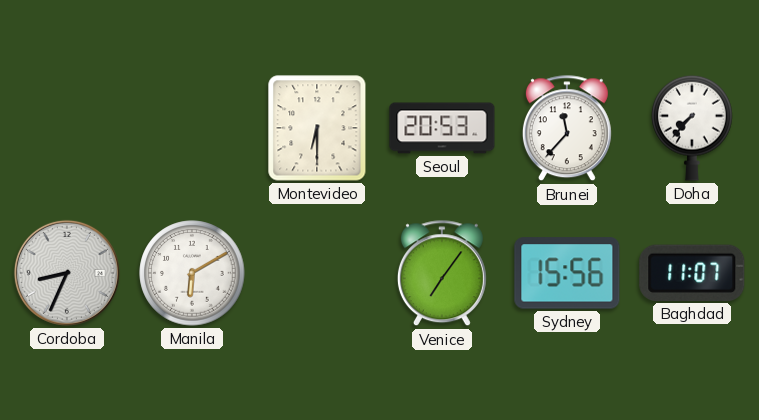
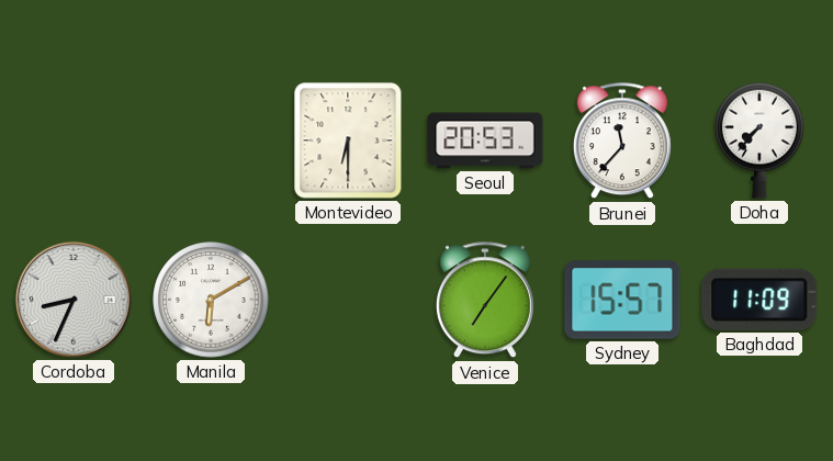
Sydney: 15:56 -> 15:57 (622, 300)
Baghdad: 11:07 -> 11:09 (759, 300)
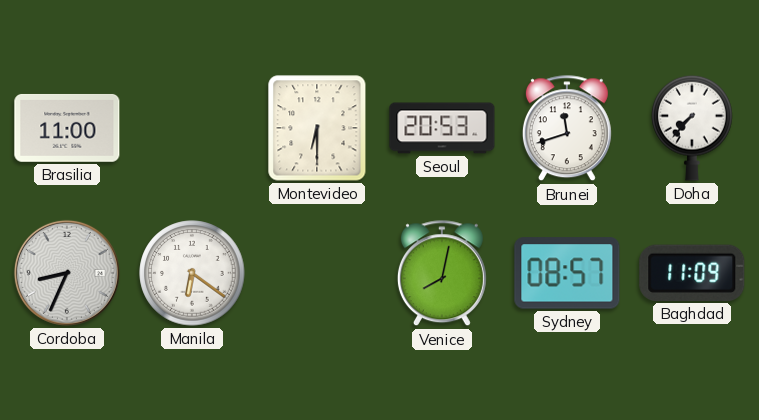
Brasilia: none -> 11:00 (67, 128)
Brunei: 11:37 -> 11:42 (567, 129)
Manila: 6:10 -> 6:21 (192, 273)
Venice: 7:06 -> 8:02 (442, 274)
Sydney: 15:57 -> 08:57 (567, 273)
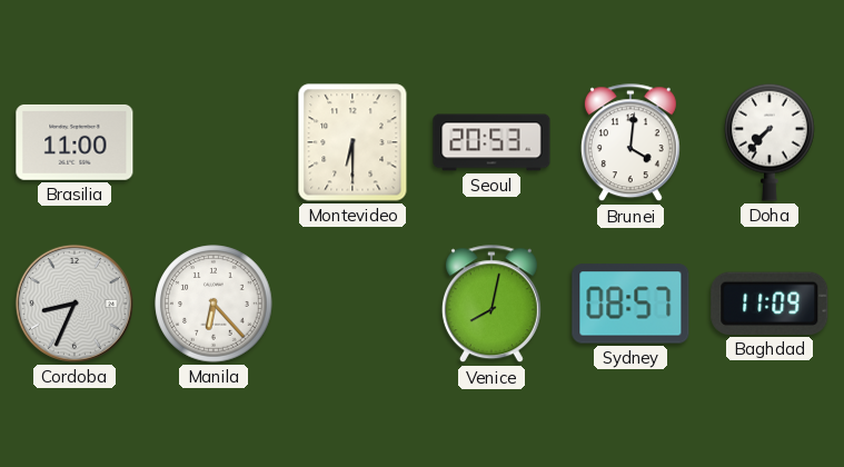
Brunei: 11:42 -> 4:01 (630, 143)
Manila: 6:21 -> 6:23 (214, 304)
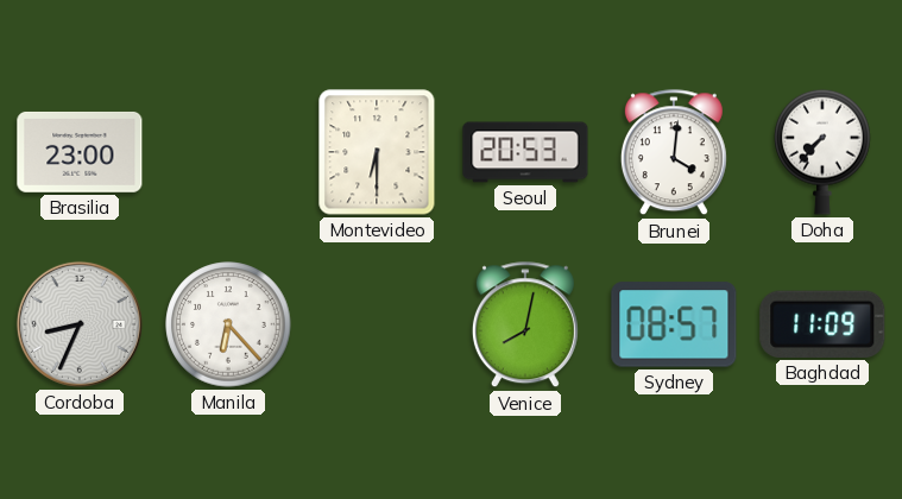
Brasilia: 11:00 -> 23:00 (80, 152)
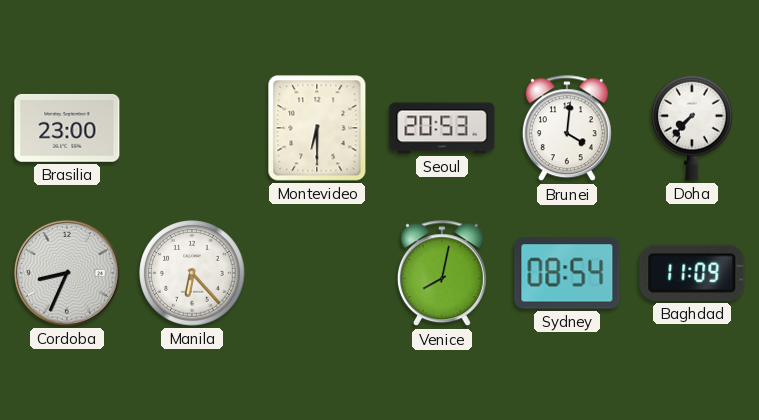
Sydney: 08:57 -> 08:54 (567, 273)
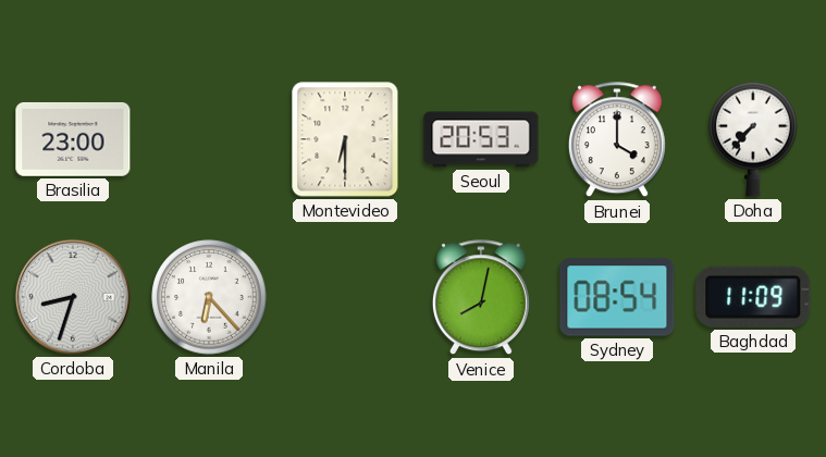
Brunei: 4:01 -> 4:00 (617, 140)
Cordoba: 8:34 -> 8:33 (73, 297)
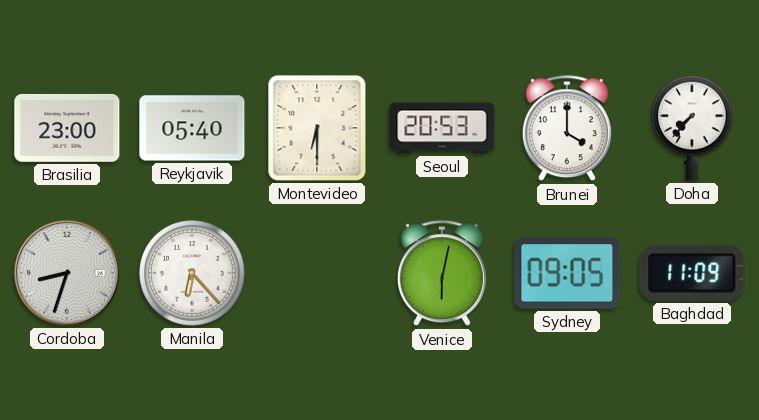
Reykjavik: none -> 05:40 (192, 128)
Venice: 8:02 -> 6:02 (442, 274)
Sydney: 08:54 -> 09:05 (567, 273)
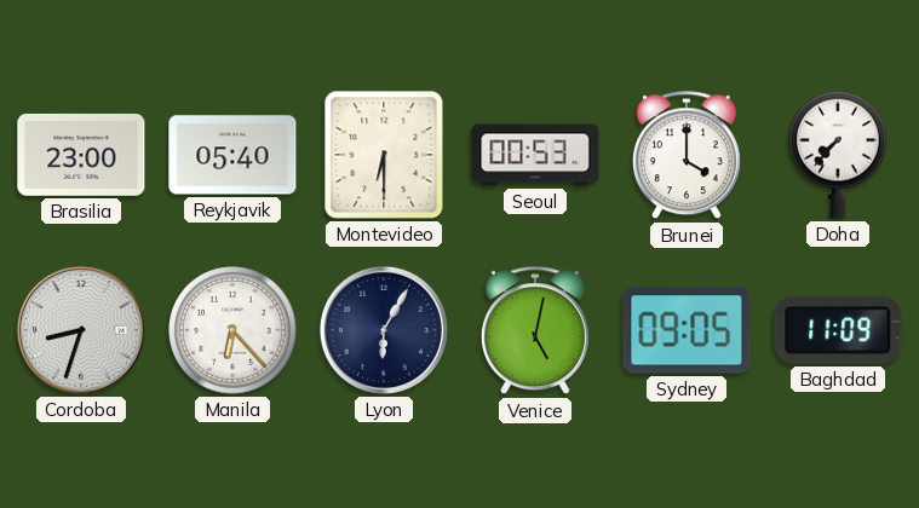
Seoul: 20:53 -> 00:53 (535, 155)
Lyon: none -> 6:05 (384, 330)
Venice: 6:02 -> 5:02 (535, 331)
